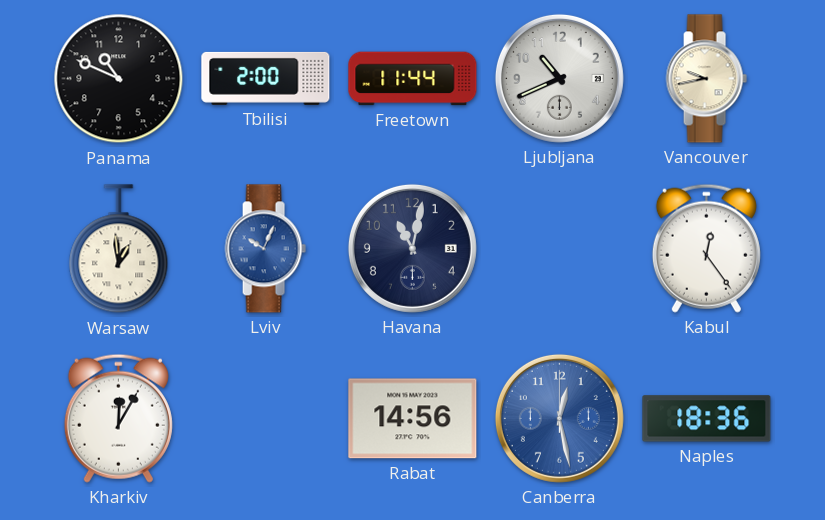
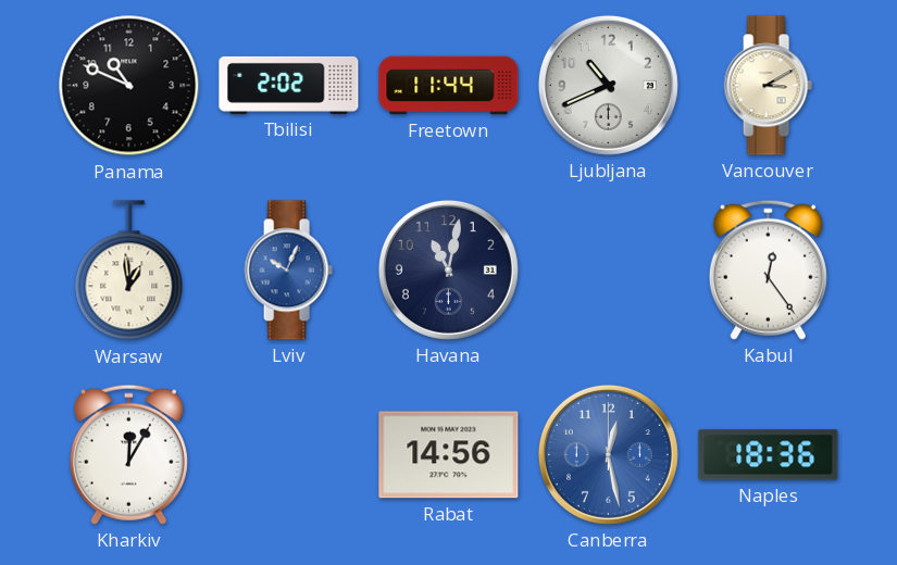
Tbilisi: 2:00 -> 2:02 (289, 85)
Vancouver: 9:43 -> 3:10 (768, 86)
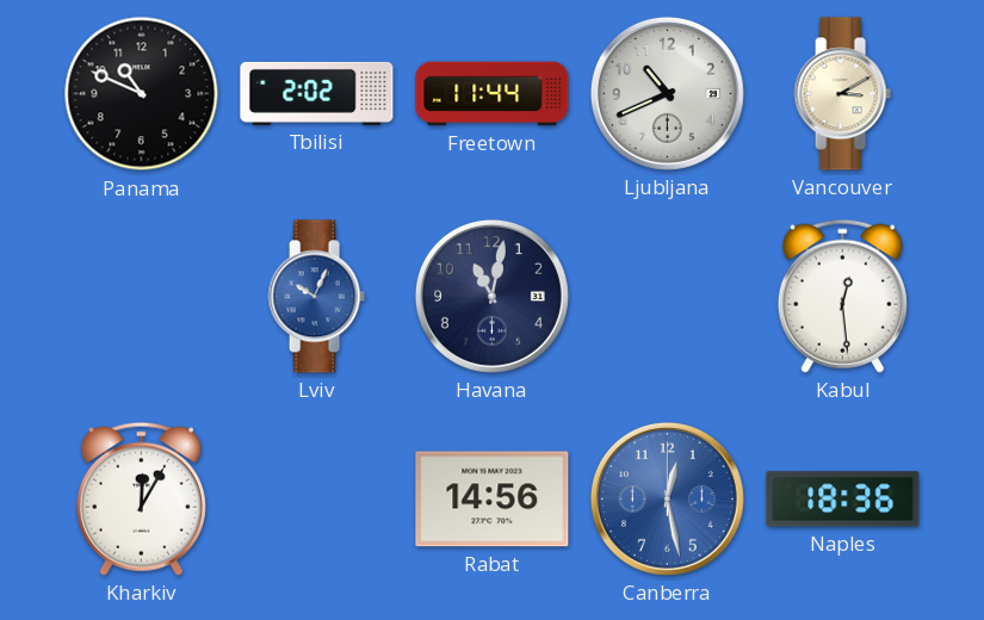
Warsaw: 12:59 -> none (129, 271)
Kabul: 12:24 -> 12:29 (842, 296)
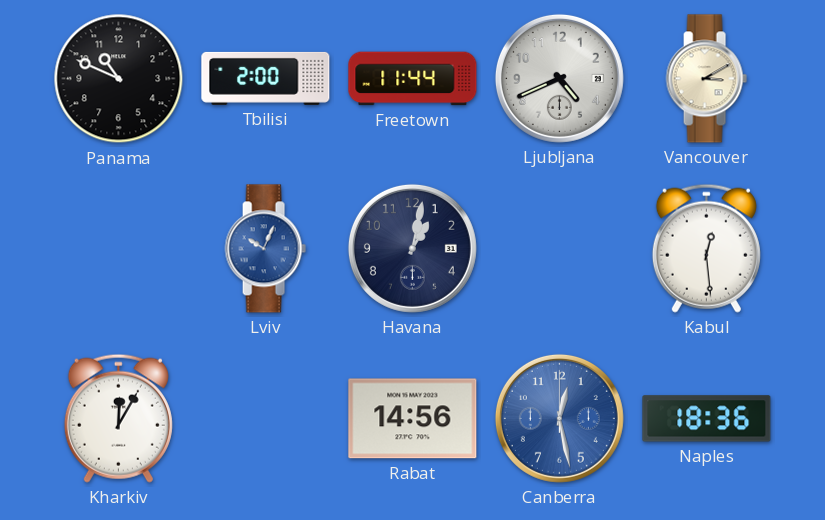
Tbilisi: 2:02 -> 2:00 (266, 78)
Ljubljana: 10:41 -> 4:41 (559, 78)
Havana: 11:02 -> 1:02 (412, 248)
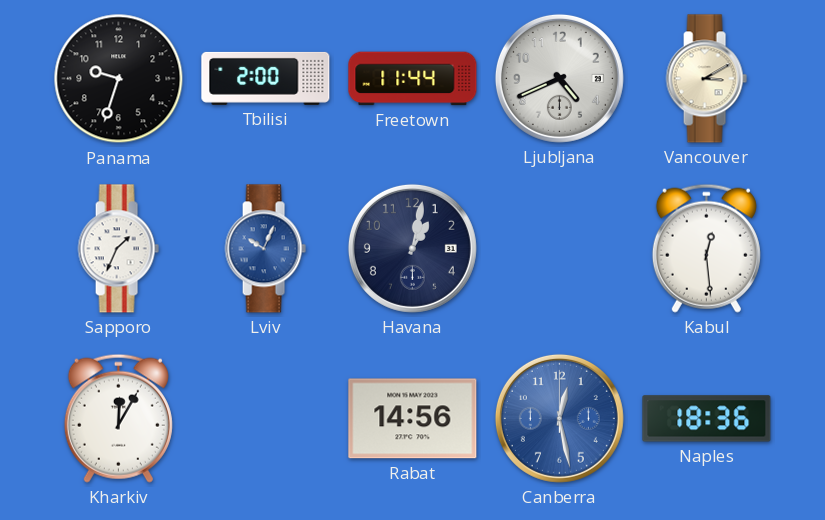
Panama: 10:49 -> 9:33 (119, 79)
Sapporo: none -> 1:34 (118, 249)
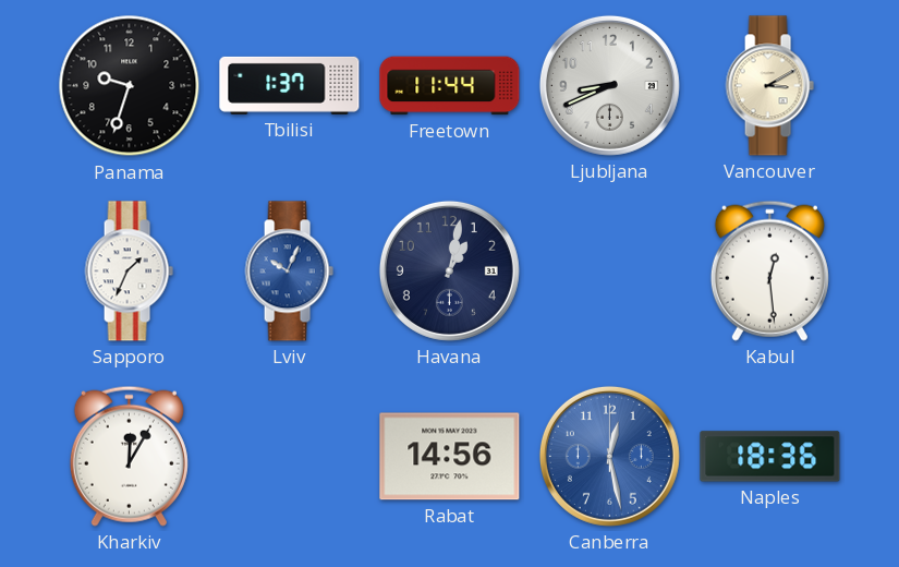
Tbilisi: 2:00 -> 1:37 (290, 85)
Ljubljana: 4:41 -> 8:41 (609, 85)
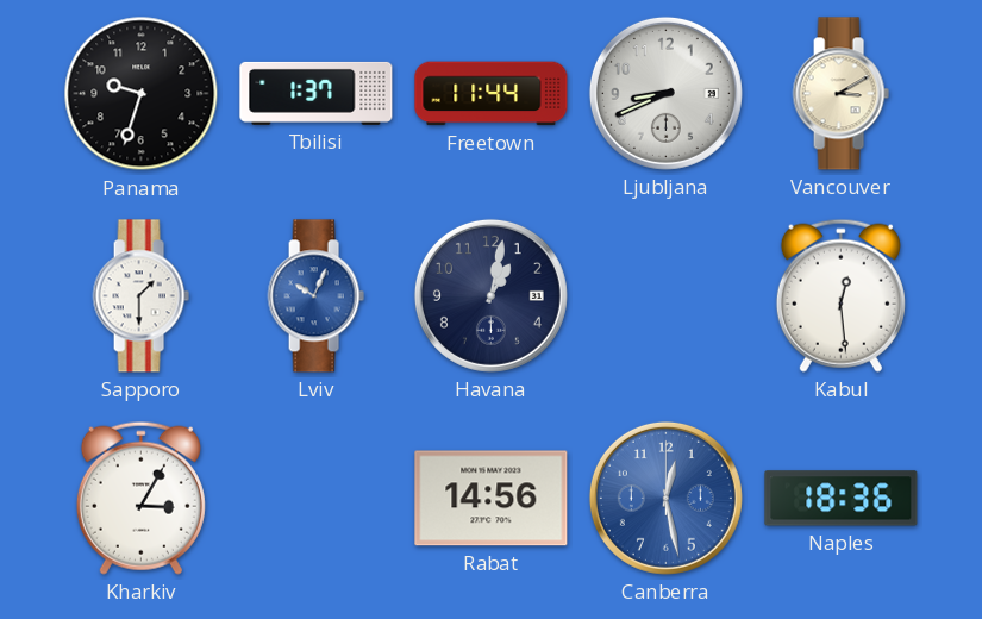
Sapporo: 1:34 -> 1:30 (140, 296)
Kharkiv: 12:05 -> 3:05 (140, 498)
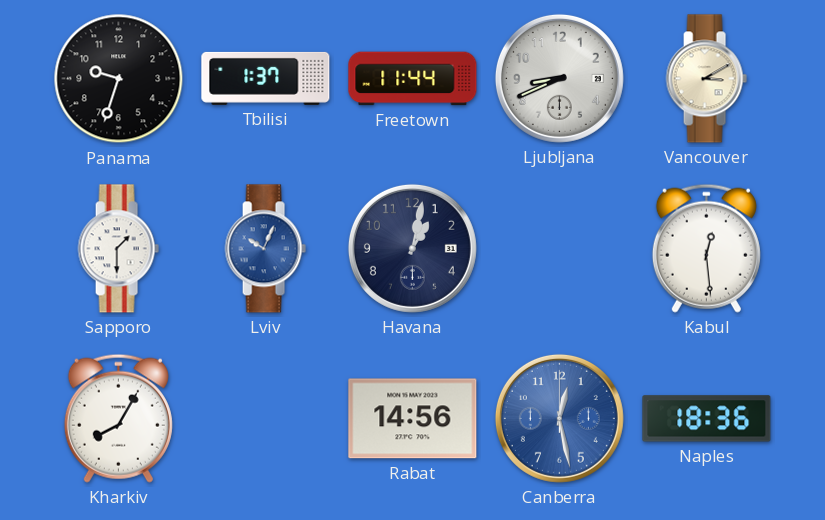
Kharkiv: 3:05 -> 8:05 (118, 418)
